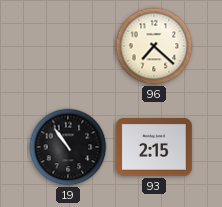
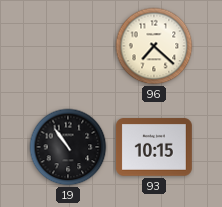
93: 2:15 -> 10:15 (154, 147)
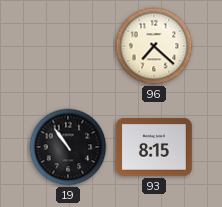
93: 10:15 -> 8:15 (154, 147)
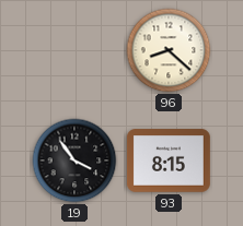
96: 7:22 -> 8:22 (169, 50)
19: 10:54 -> 3:54 (74, 160)
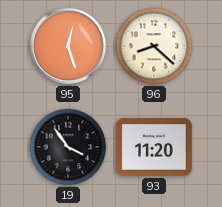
95: none -> 12:27 (68, 46)
93: 8:15 -> 11:20 (154, 147)
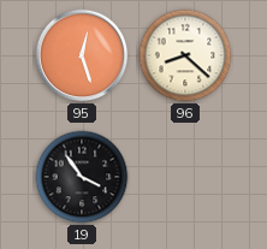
93: 11:20 -> none (154, 147)
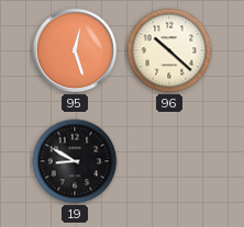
96: 8:22 -> 10:22 (169, 50)
19: 3:54 -> 8:50 (75, 161)
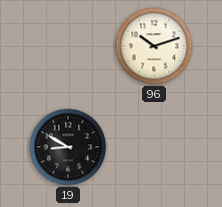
95: 12:27 -> none (75, 50)
96: 10:22 -> 10:12 (154, 46)
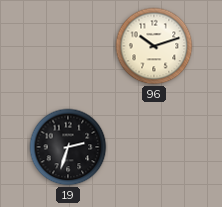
19: 8:50 -> 2:33 (68, 147)
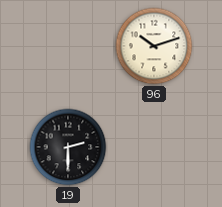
19: 2:33 -> 2:30 (68, 147)
